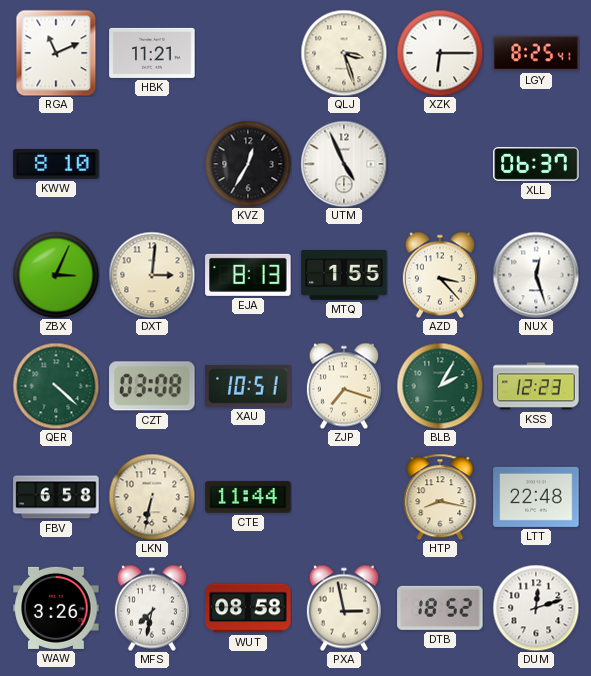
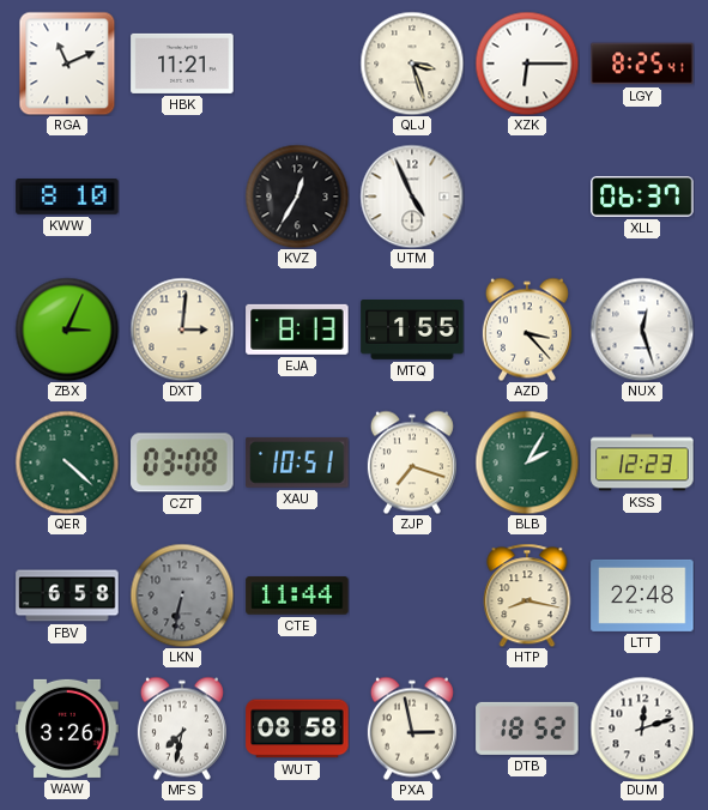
LKN dial: cream -> grey (182, 596)
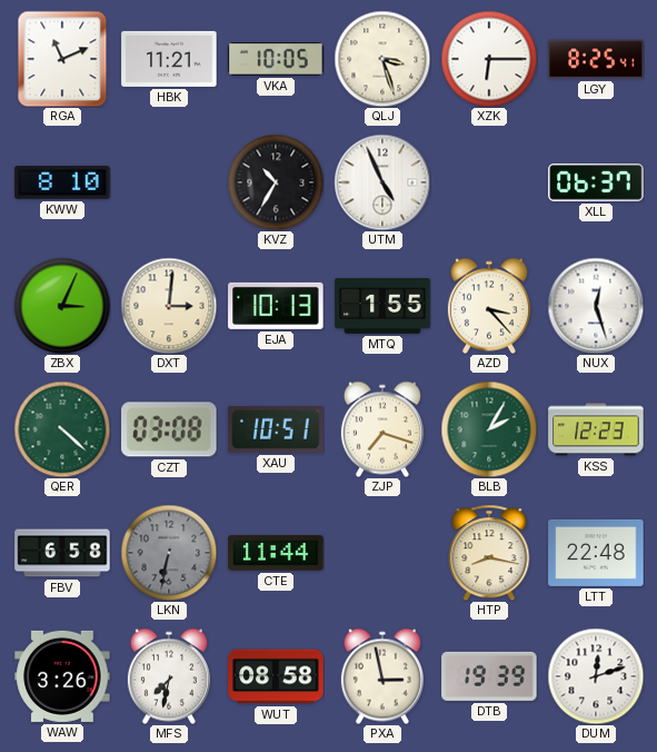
VKA: none -> 10:05 (276, 59)
KVZ: 12:35 -> 10:35 (276, 182)
EJA: 8:13 -> 10:13 (276, 306)
DTB: 18:52 -> 19:39 (489, 676)
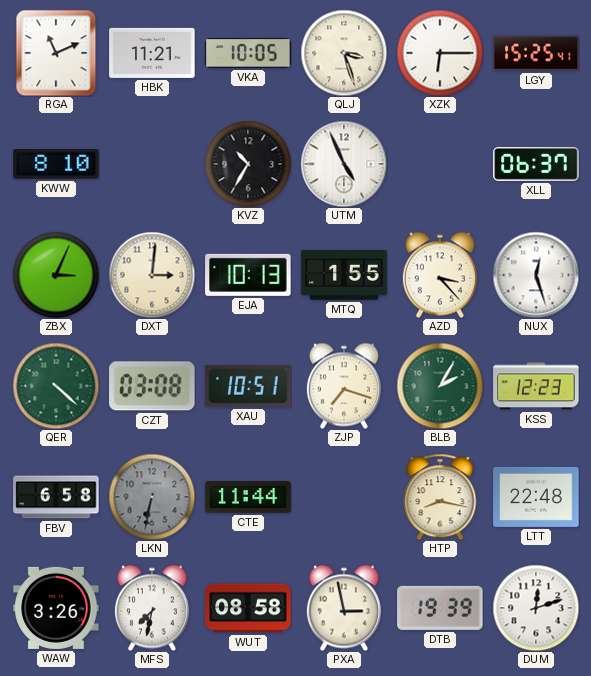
LGY: 8:25 -> 15:25 (536, 53)
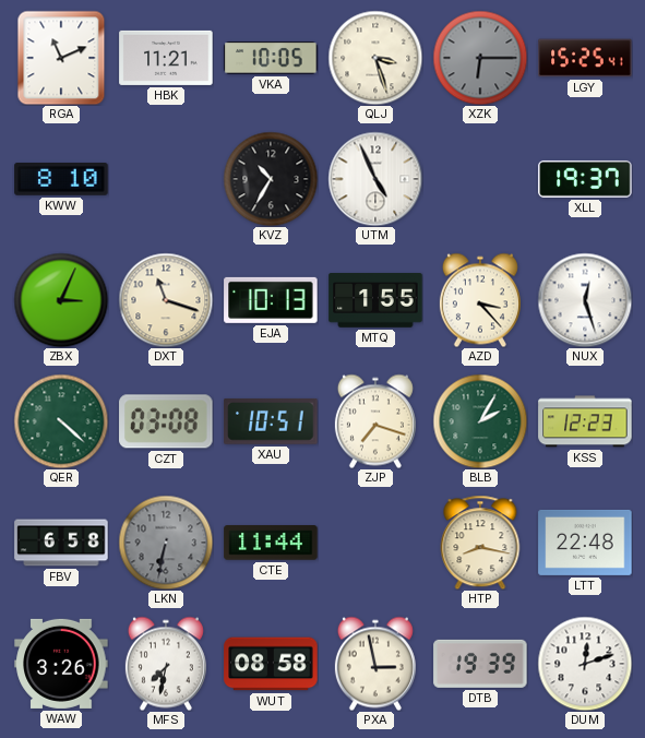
XZK dial: white -> grey (480, 58)
XLL: 06:37 -> 19:37 (585, 179)
DXT: 3:01 -> 11:18 (166, 300)
